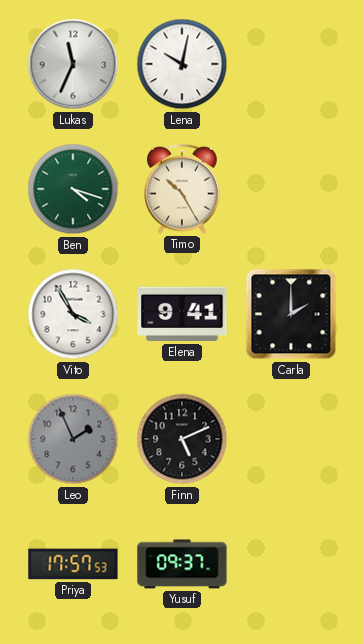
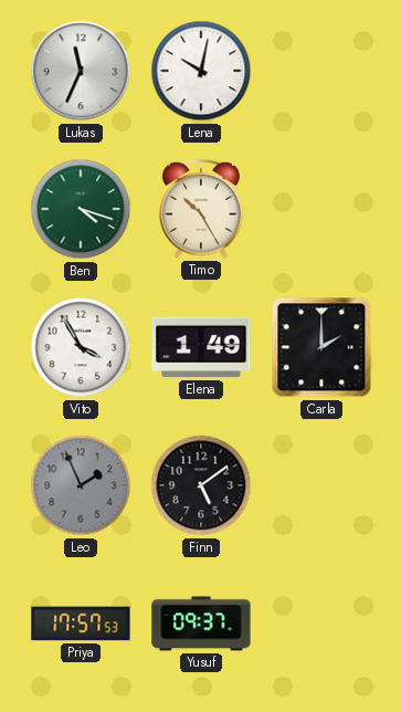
Elena: 9:41 -> 1:49 (201, 347)
Finn: 5:11 -> 5:09 (201, 485)
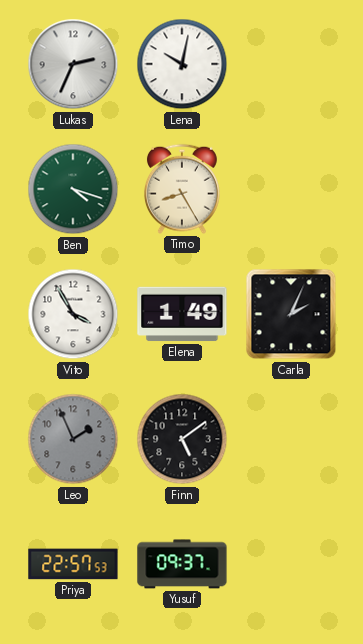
Lukas: 11:34 -> 2:34 (73, 64)
Timo: 10:25 -> 8:25 (182, 189)
Carla: 2:00 -> 2:04 (291, 314)
Priya: 17:57 -> 22:57 (73, 564)
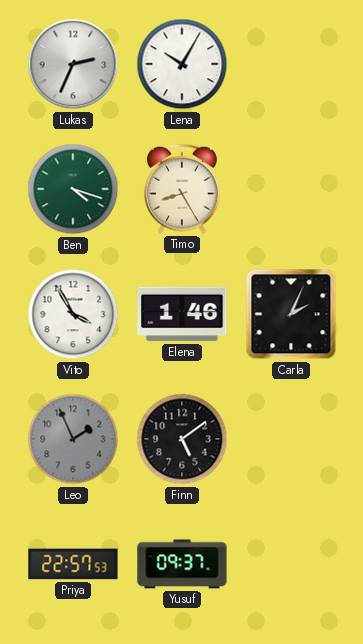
Lena: 10:02 -> 10:05 (182, 64)
Elena: 1:49 -> 1:46 (182, 314)
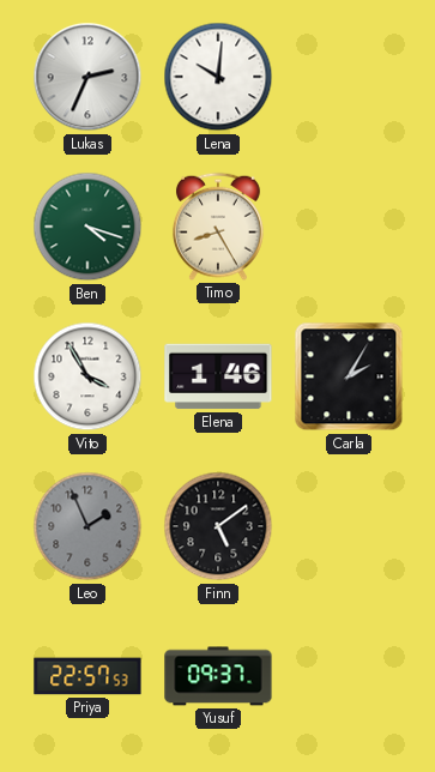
Lena: 10:05 -> 10:01 (218, 77)
Carla: 2:04 -> 2:05 (349, 376)
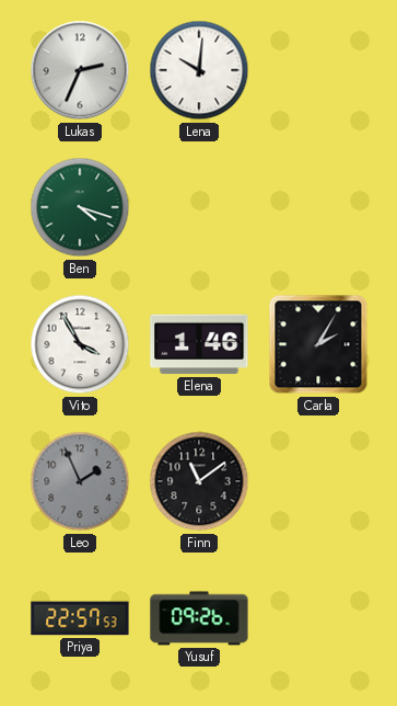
Timo: 8:25 -> none (218, 227)
Finn: 5:09 -> 11:09 (199, 481)
Yusuf: 09:37 -> 09:26 (199, 618)
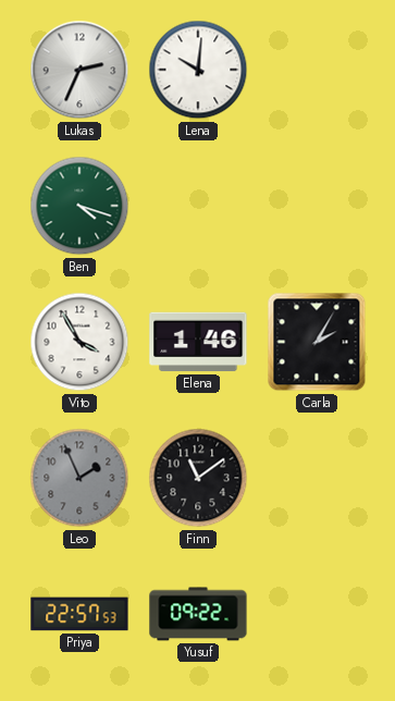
Yusuf: 09:26 -> 09:22 (198, 614)
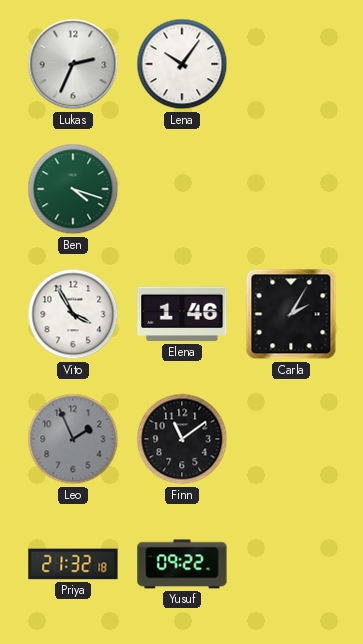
Lena: 10:01 -> 10:06 (182, 64)
Priya: 22:57 -> 21:32 (73, 564)
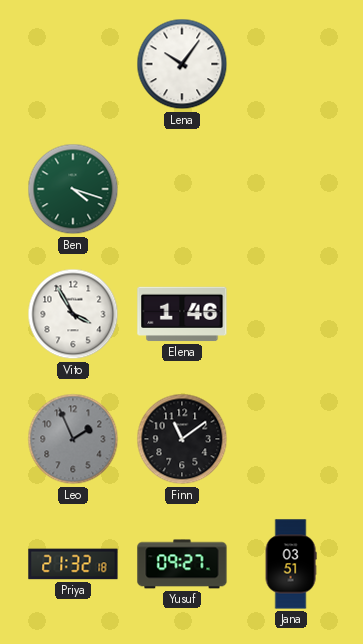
Lukas: 2:34 -> none (73, 64)
Carla: 2:05 -> none (291, 314)
Yusuf: 09:22 -> 09:27 (182, 564)
Jana: none -> 03:51 (291, 564)
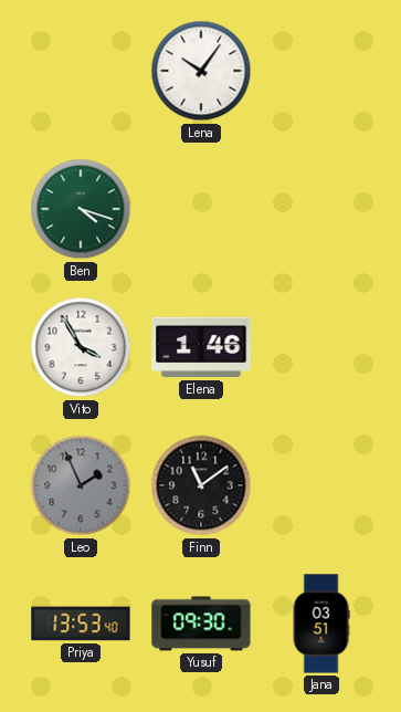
Priya: 21:32 -> 13:53 (81, 624)
Yusuf: 09:27 -> 09:30 (201, 624)
